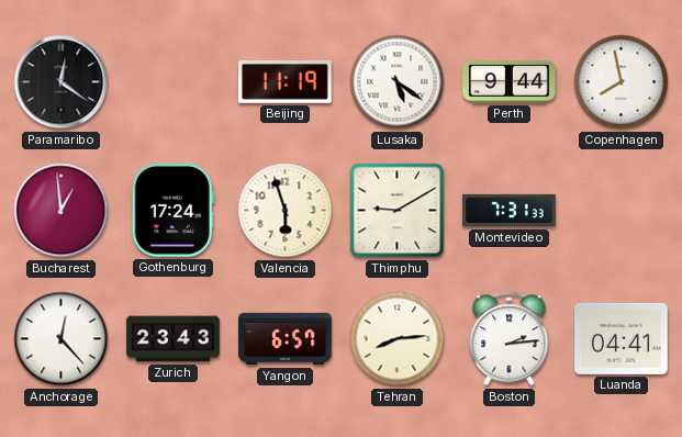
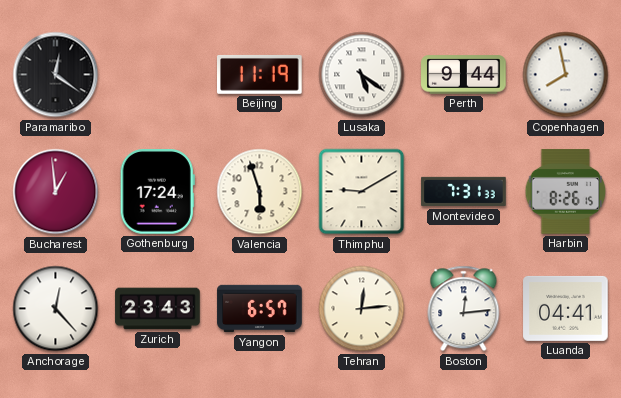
Harbin: none -> 8:26 (566, 192)
Tehran: 8:14 -> 12:14 (362, 309)
Boston: 2:14 -> 12:14 (464, 309)
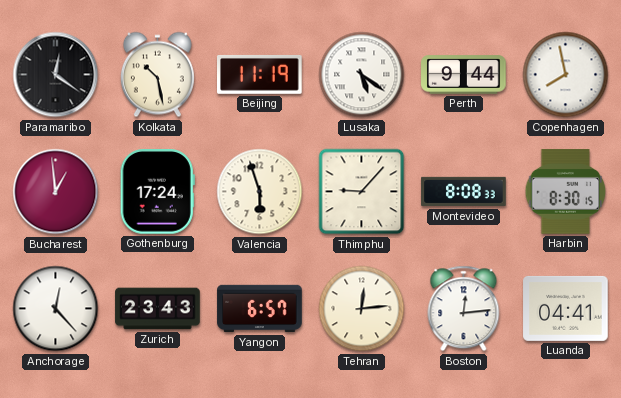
Kolkata: none -> 10:28 (157, 75)
Thimphu: 9:10 -> 9:07 (362, 192)
Montevideo: 7:31 -> 8:08 (464, 192)
Harbin: 8:26 -> 8:30 (566, 192)
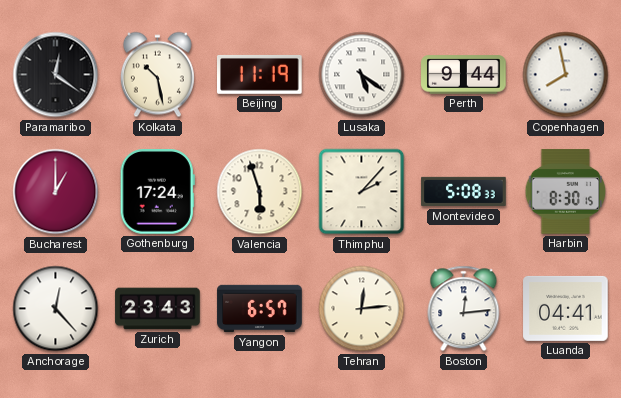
Bucharest: 12:59 -> 1:00 (56, 192)
Thimphu: 9:07 -> 2:07 (362, 192)
Montevideo: 8:08 -> 5:08 (464, 192)
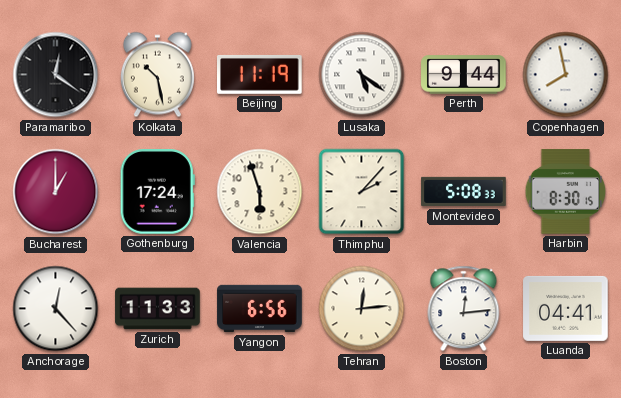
Zurich: 23:43 -> 11:33 (158, 309)
Yangon: 6:57 -> 6:56 (260, 309)
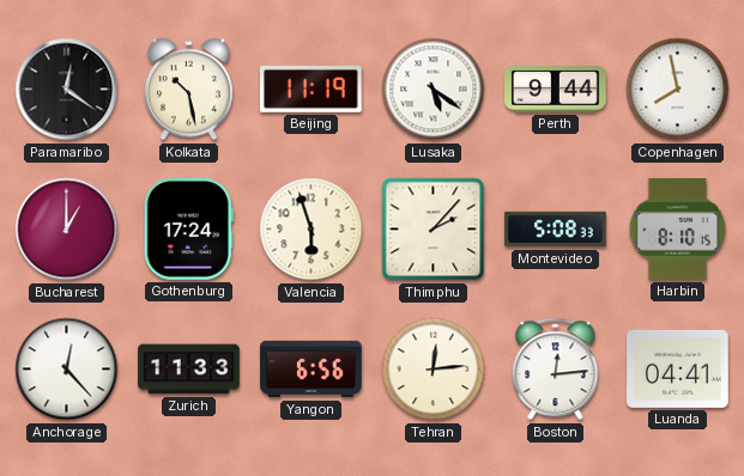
Harbin: 8:30 -> 8:10 (678, 230)
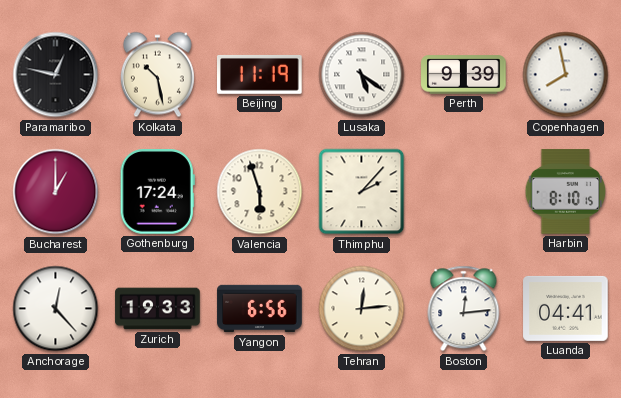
Paramaribo: 12:21 -> 12:47 (56, 75)
Perth: 9:44 -> 9:39 (464, 75)
Montevideo: 5:08 -> none (556, 230)
Zurich: 11:33 -> 19:33 (158, 309)
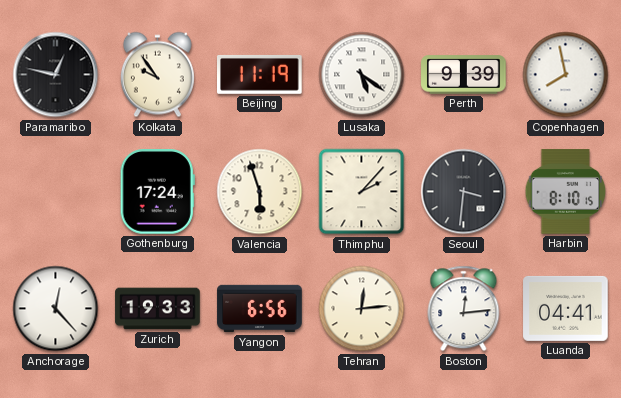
Kolkata: 10:28 -> 9:54 (157, 75)
Bucharest: 1:00 -> none (56, 192)
Seoul: none -> 3:31 (464, 192)
